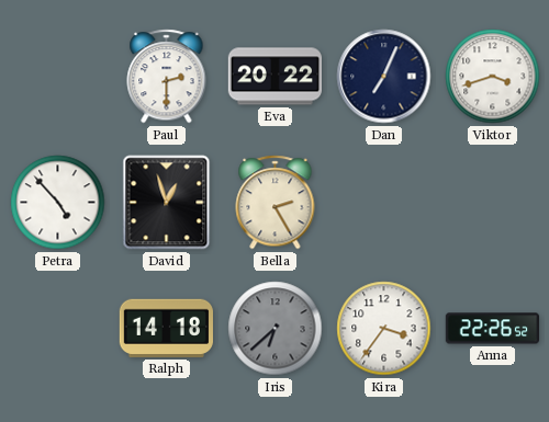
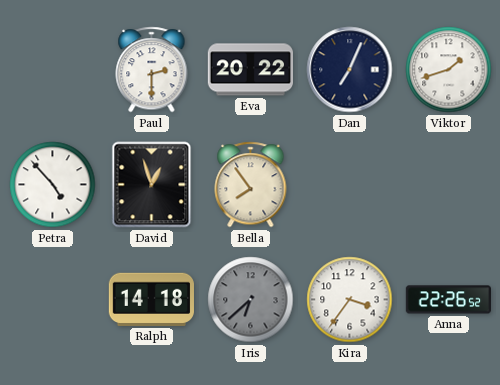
Viktor: 3:42 -> 1:42 (449, 70)
Bella: 2:25 -> 7:54 (251, 185)
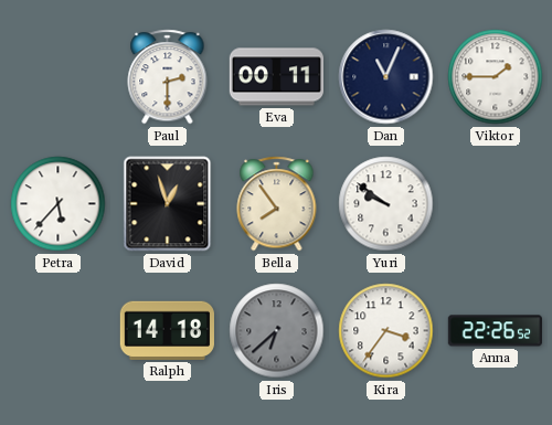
Eva: 20:22 -> 00:11 (276, 77)
Dan: 7:04 -> 11:04 (386, 77)
Viktor: 1:42 -> 1:45 (496, 77)
Petra: 4:53 -> 5:37 (59, 204)
Yuri: none -> 9:51 (386, 204)
